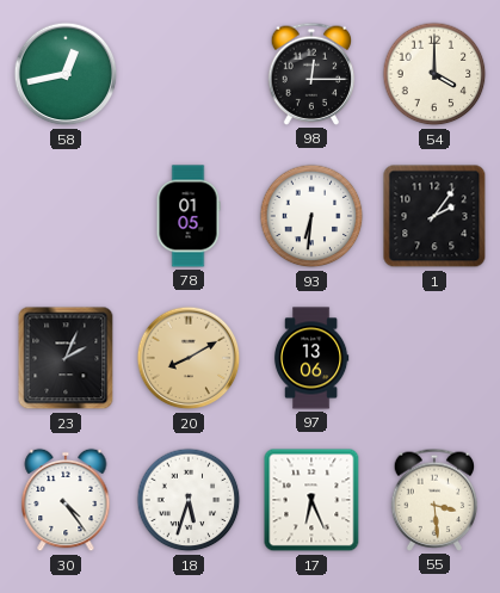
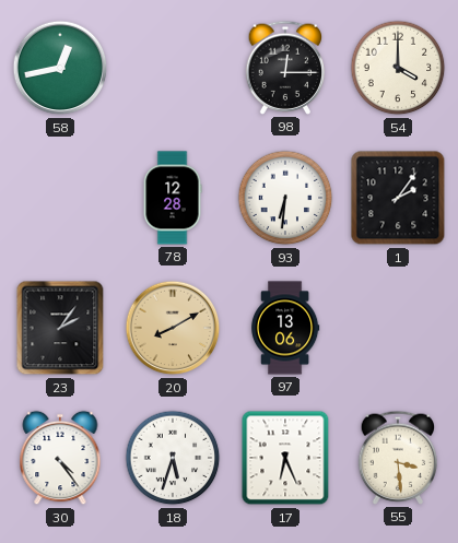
78: 01:05 -> 12:28 (173, 198)
23: 2:04 -> 2:06 (60, 328)
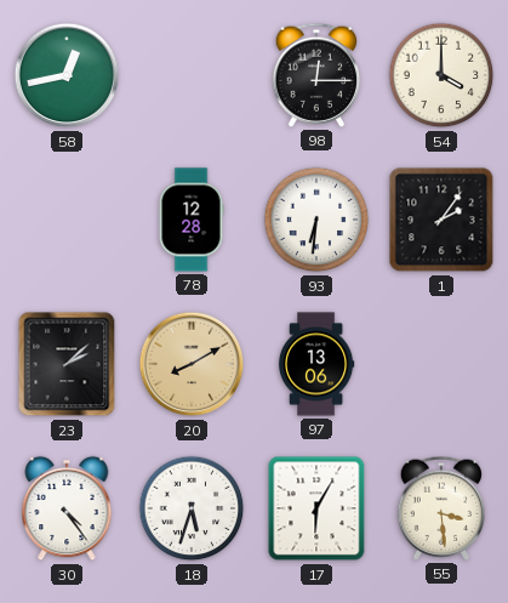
23: 2:06 -> 2:08 (67, 364)
17: 6:26 -> 6:05 (316, 508)
